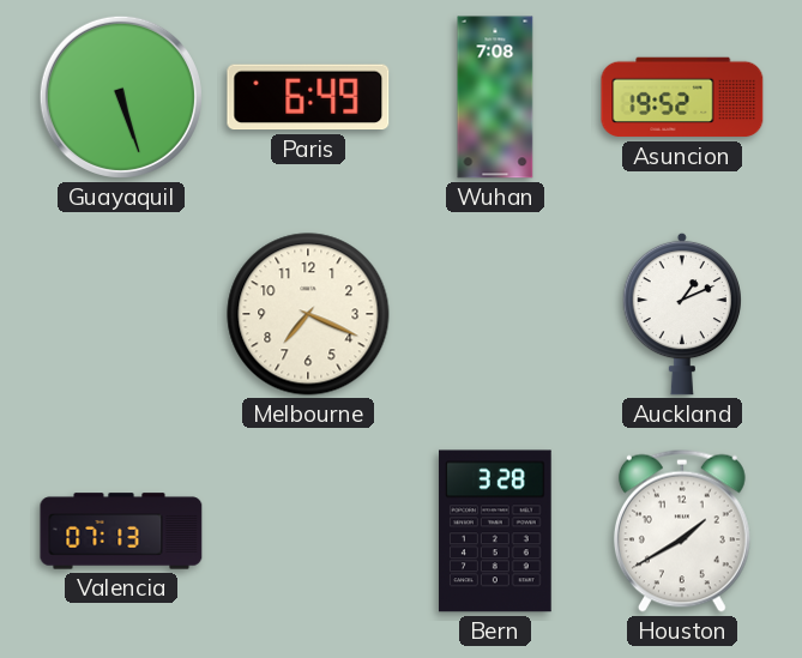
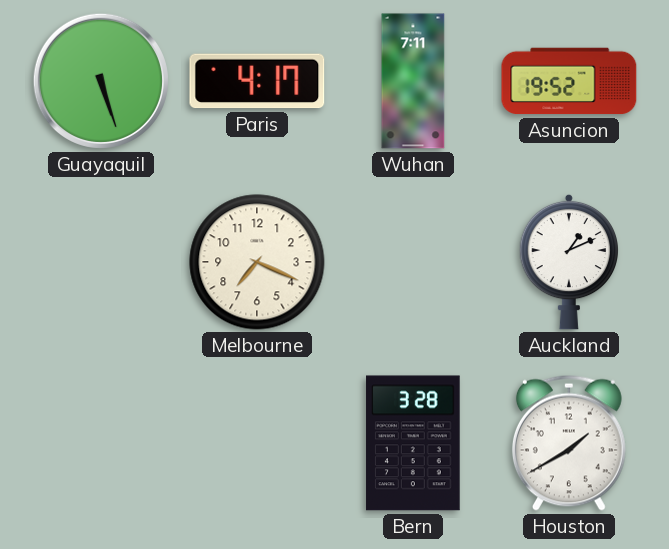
Paris: 6:49 -> 4:17 (257, 81)
Wuhan: 7:08 -> 7:11 (413, 81)
Valencia: 07:13 -> none (121, 531)
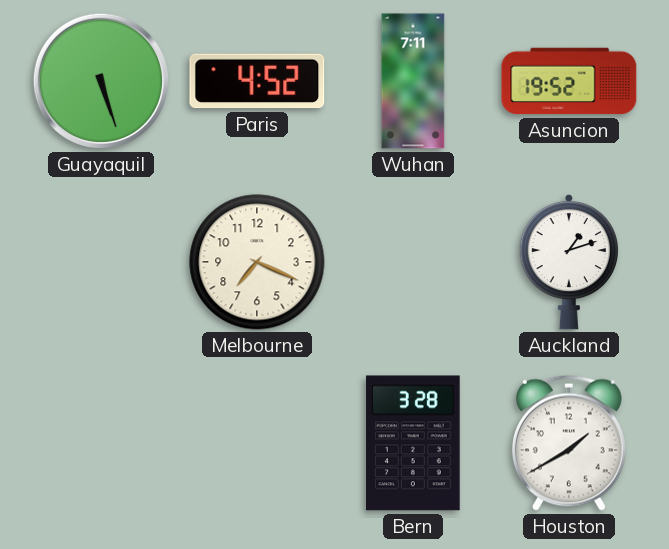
Paris: 4:17 -> 4:52 (257, 81)
Auckland: 1:11 -> 1:12 (568, 262)
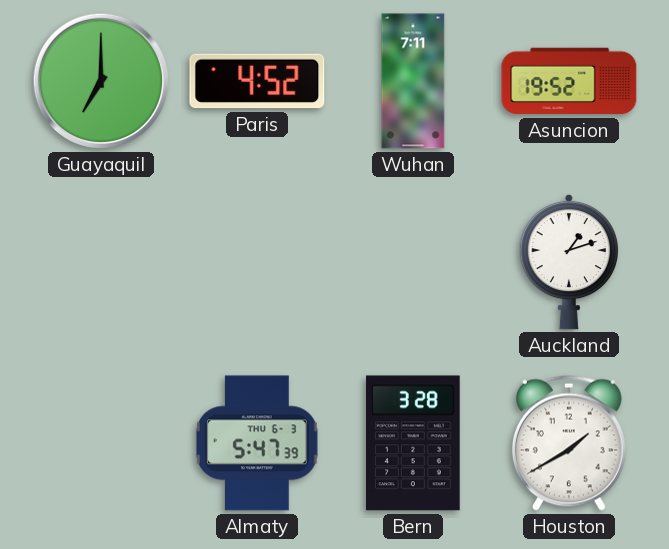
Guayaquil: 5:27 -> 7:00 (101, 81)
Melbourne: 7:19 -> none (257, 262)
Almaty: none -> 5:47 (257, 443)
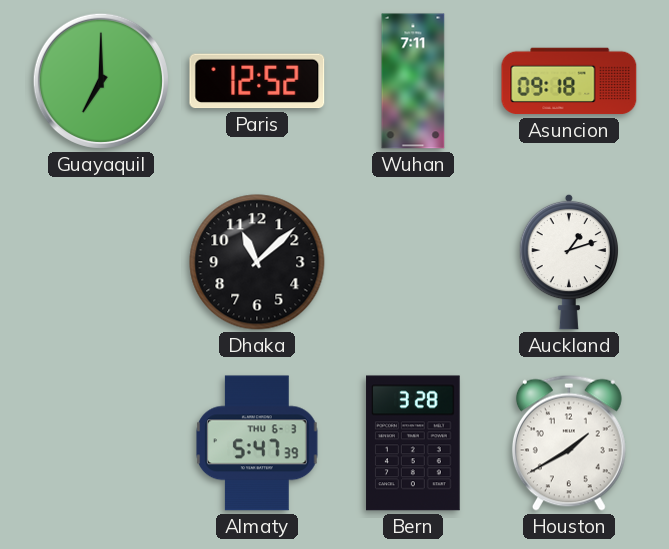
Paris: 4:52 -> 12:52 (257, 81)
Asuncion: 19:52 -> 09:18 (569, 81)
Dhaka: none -> 11:08 (257, 262)
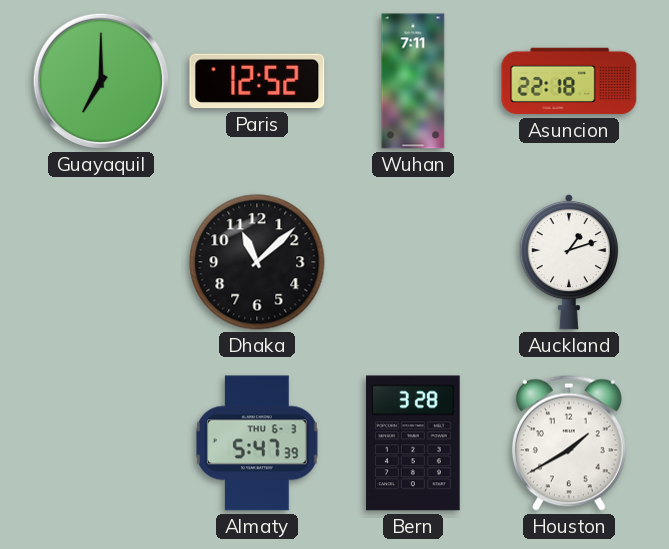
Asuncion: 09:18 -> 22:18 (569, 81)
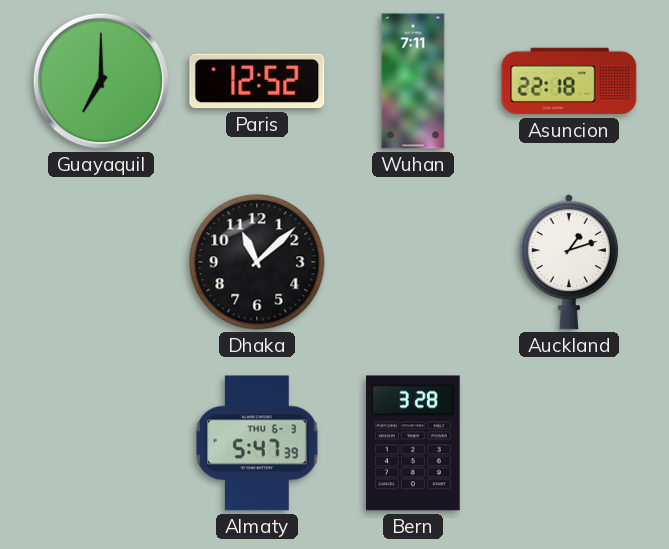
Houston: 1:40 -> none (569, 443)
